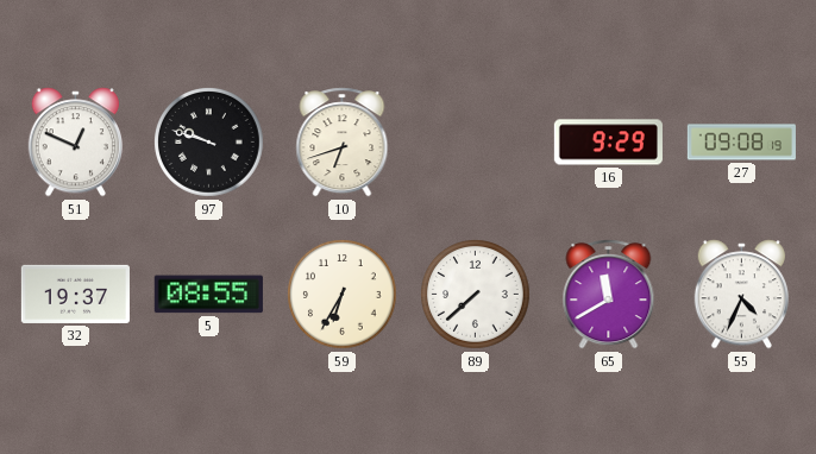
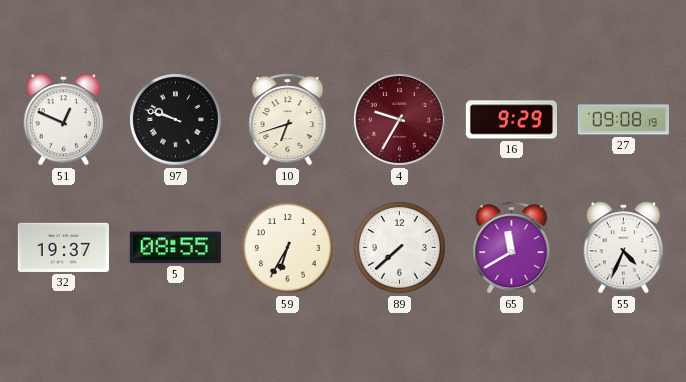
4: none -> 9:35 (399, 119)
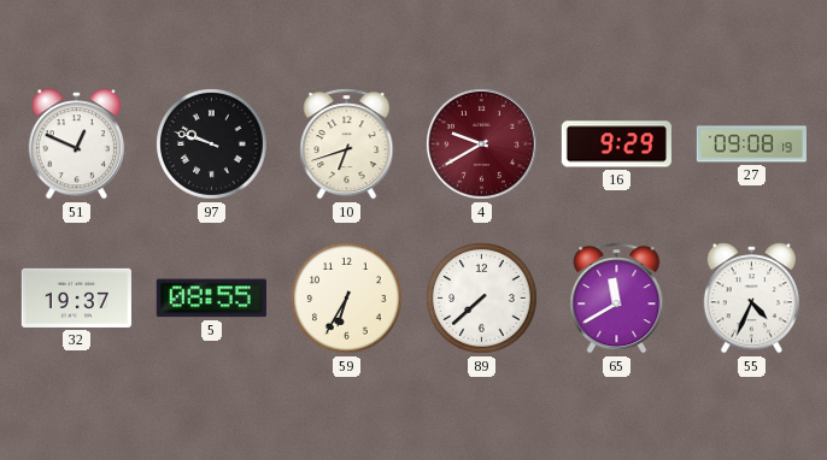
4: 9:35 -> 9:40 (481, 143)
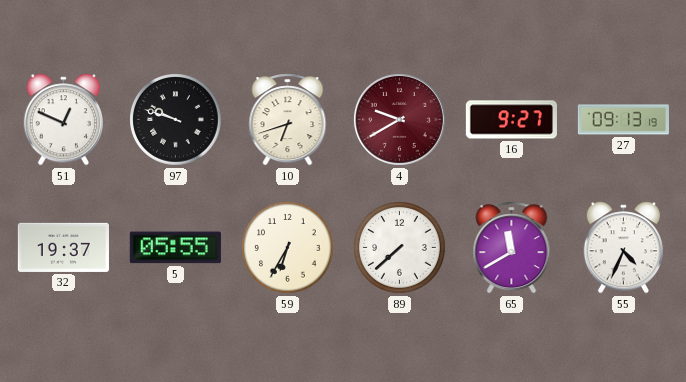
16: 9:29 -> 9:27 (511, 120)
27: 09:08 -> 09:13 (623, 120)
5: 08:55 -> 05:55 (175, 248)
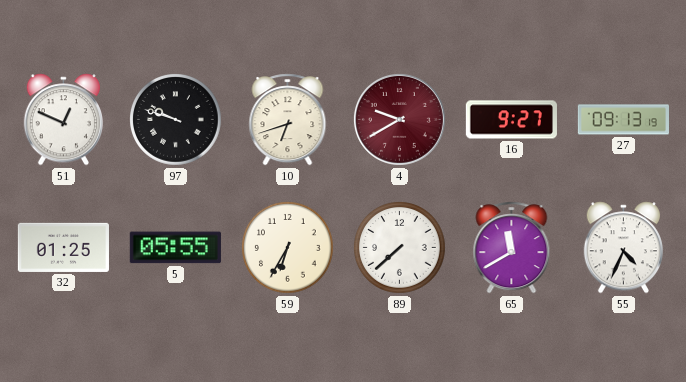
32: 19:37 -> 01:25 (63, 247)
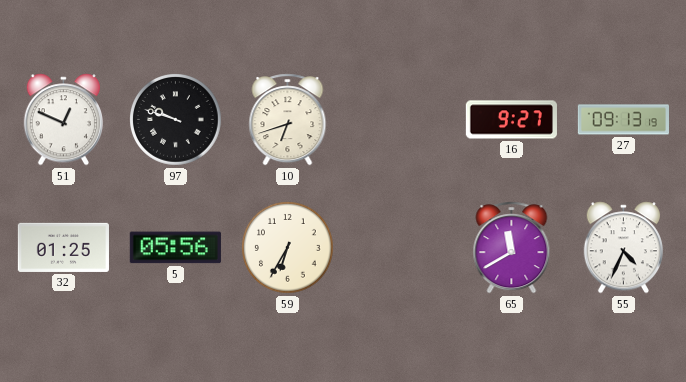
4: 9:40 -> none (399, 119)
5: 05:55 -> 05:56 (175, 248)
89: 7:38 -> none (400, 248)
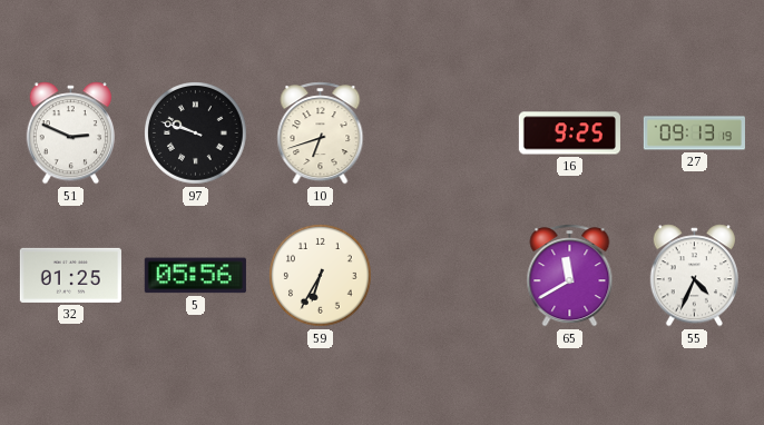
51: 12:49 -> 2:49 (70, 134)
16: 9:27 -> 9:25 (569, 134)
